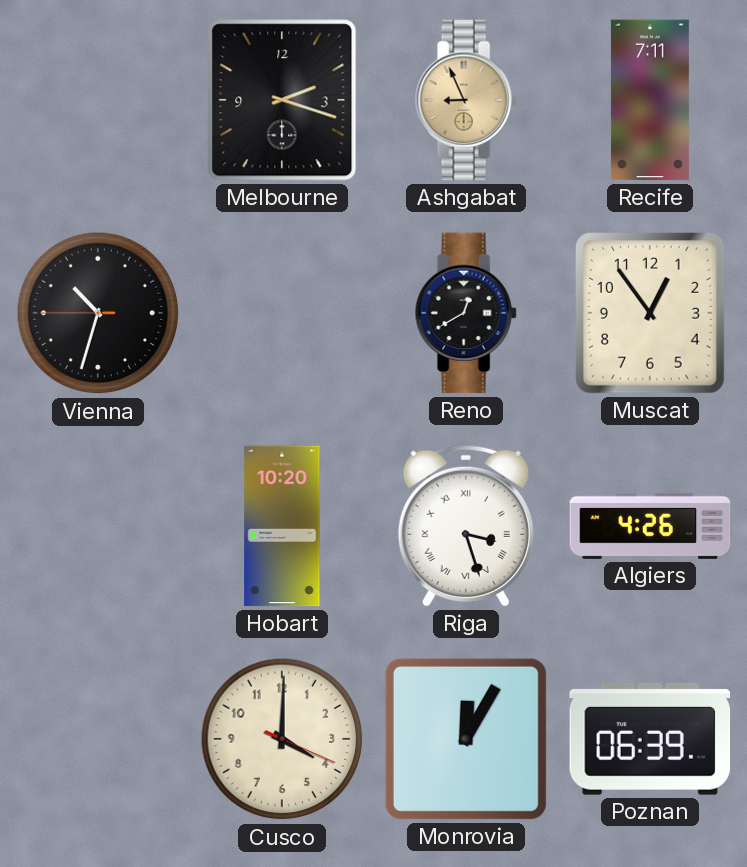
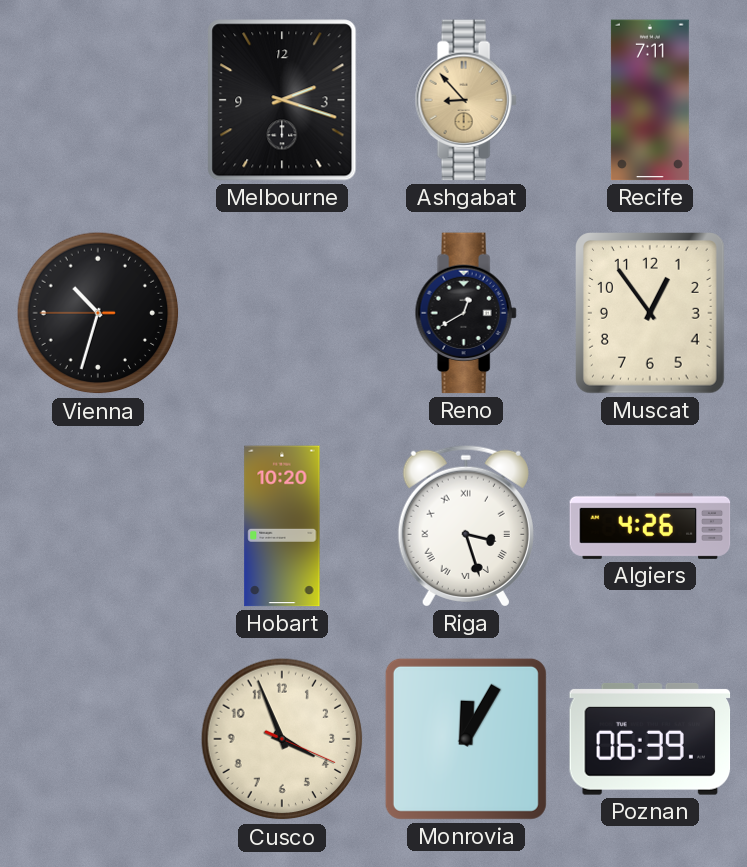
Ashgabat: 8:56 -> 8:53 (466, 100)
Cusco: 4:00 -> 3:56 (282, 739)
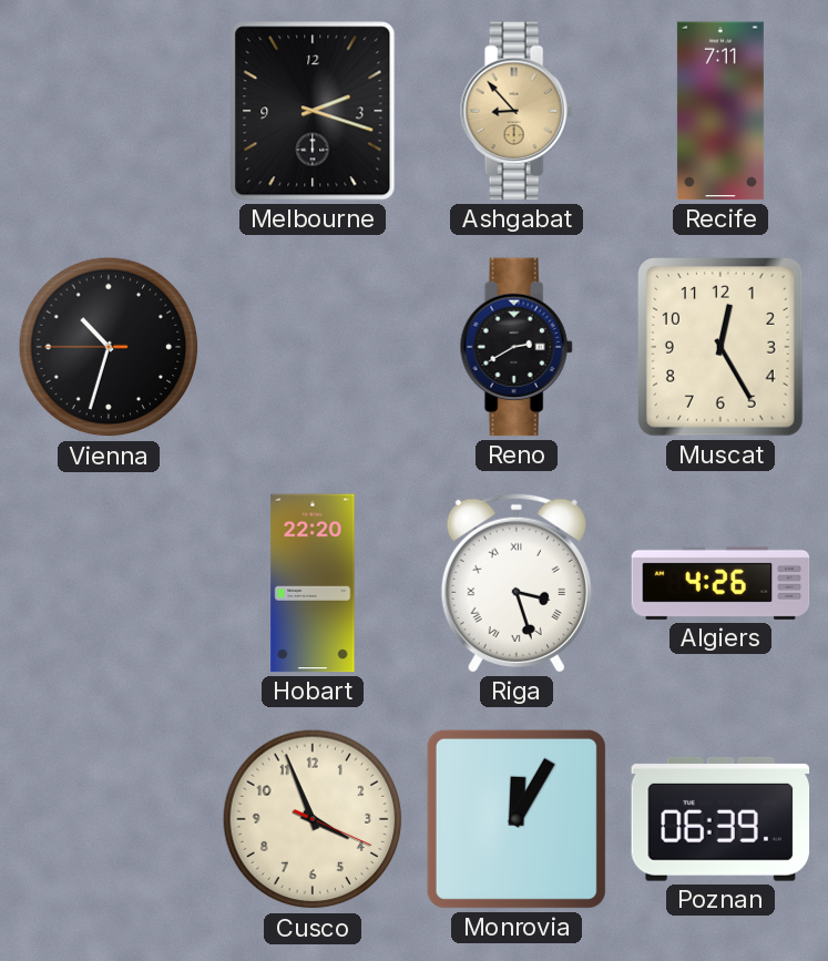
Reno: 12:40 -> 2:40 (517, 347)
Muscat: 12:54 -> 12:25 (722, 348)
Hobart: 10:20 -> 22:20 (313, 583)
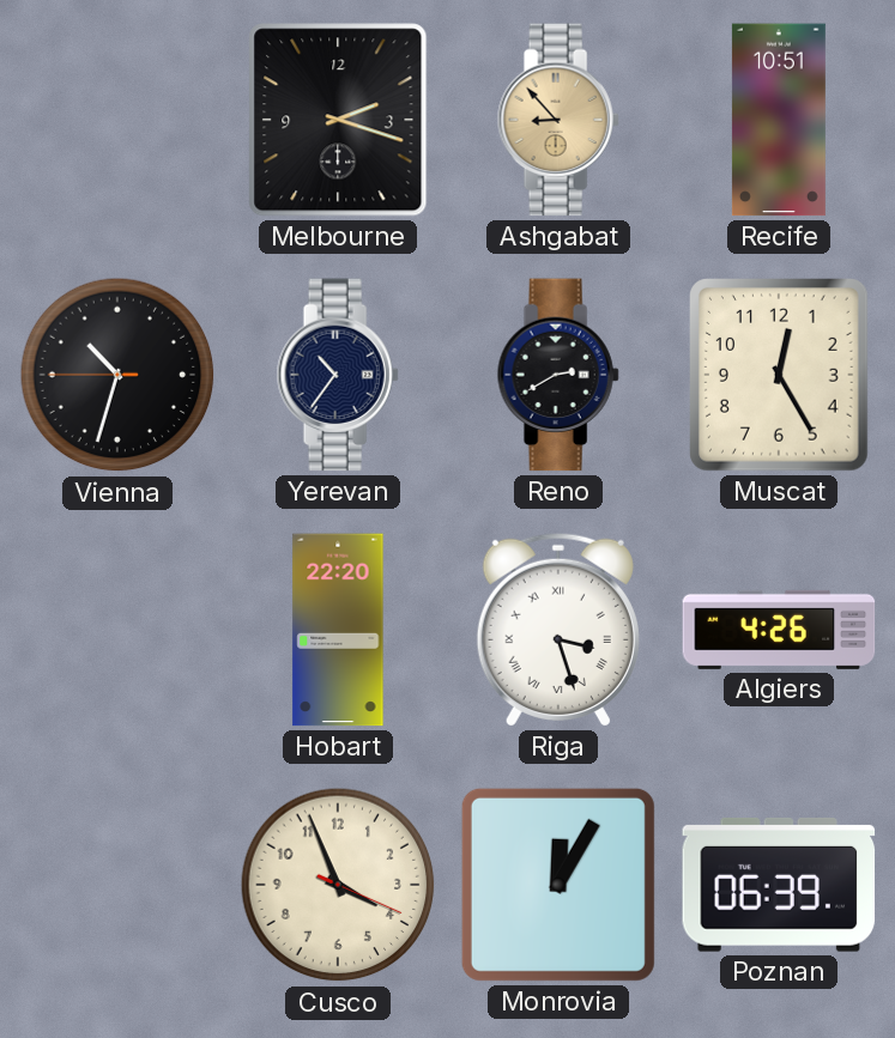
Recife: 7:11 -> 10:51 (779, 120)
Yerevan: none -> 10:36 (338, 375)
